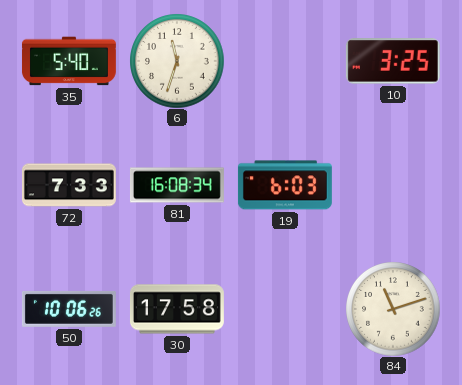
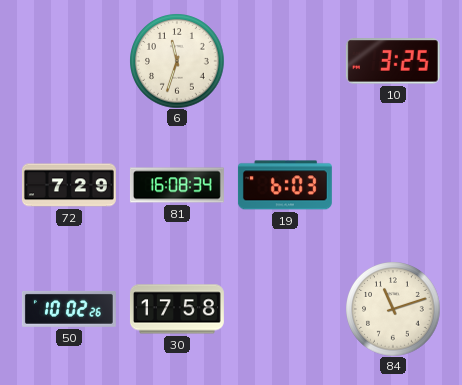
35: 5:40 -> none (69, 61)
72: 7:33 -> 7:29 (69, 185)
50: 10:06 -> 10:02 (69, 309)
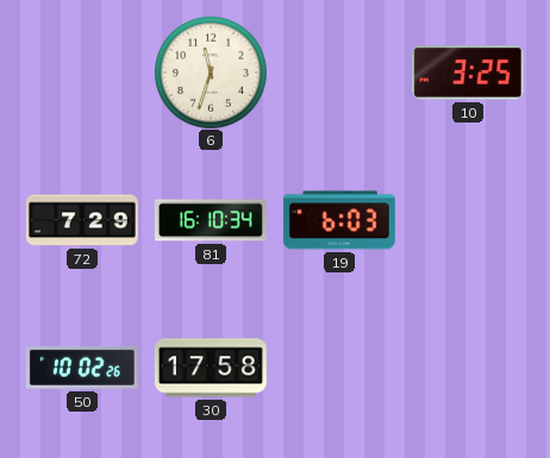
81: 16:08 -> 16:10 (211, 220)
84: 11:12 -> none (393, 309)
